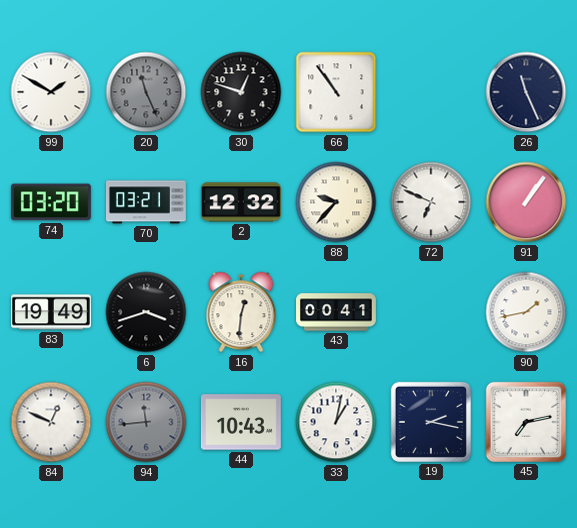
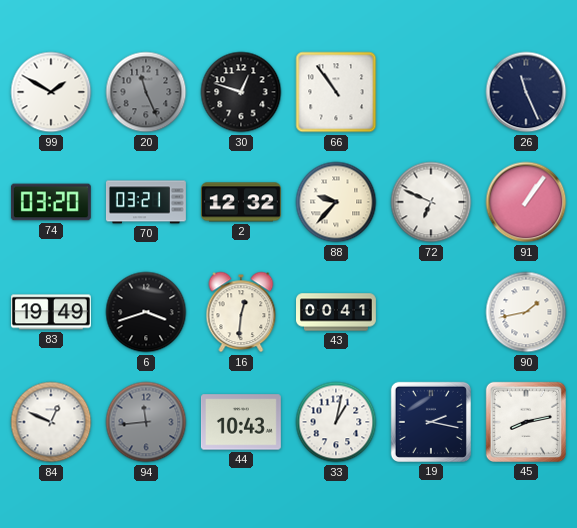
45: 7:13 -> 8:13 (526, 422)
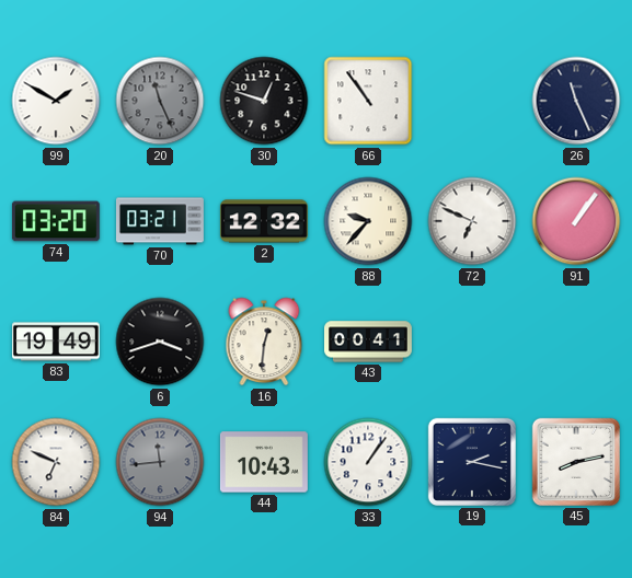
90: 1:43 -> none (526, 312)
84: 12:49 -> 6:49 (56, 462)
33: 1:02 -> 1:06 (368, 462)
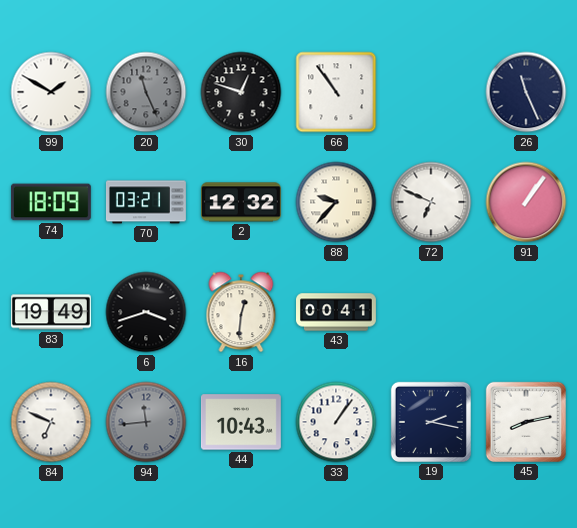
74: 03:20 -> 18:09 (51, 202)
